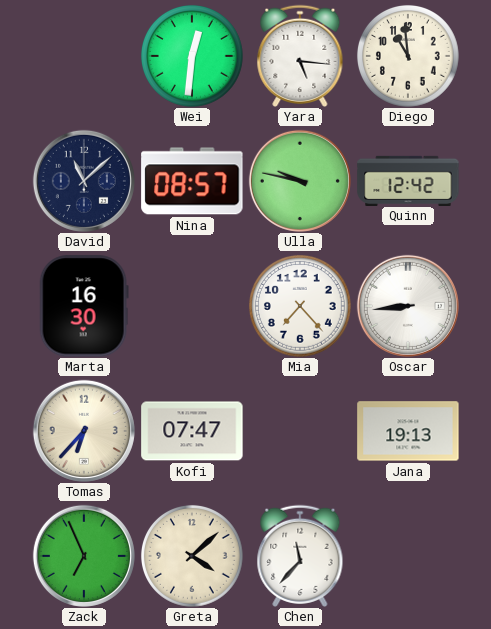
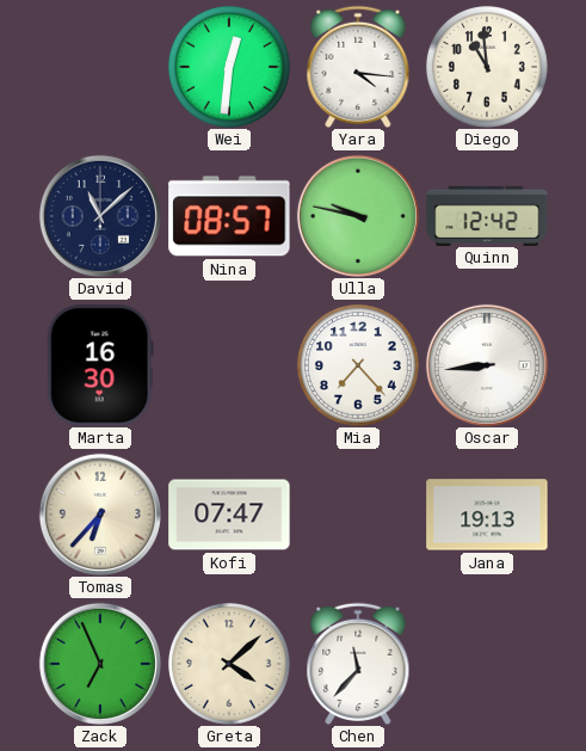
Yara: 5:16 -> 4:16 (358, 67)
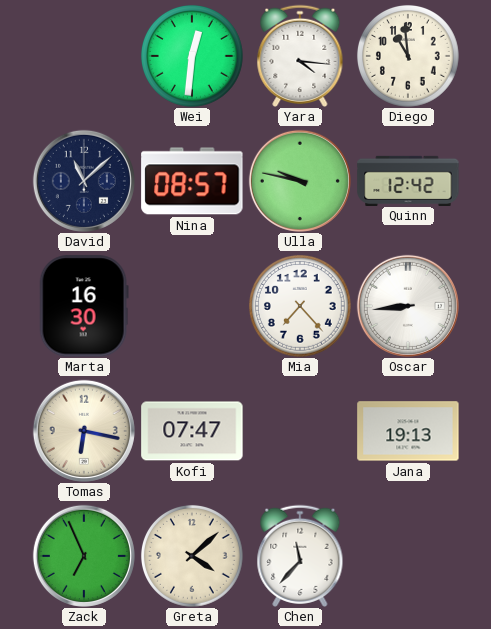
Tomas: 6:37 -> 6:17 (84, 431)
